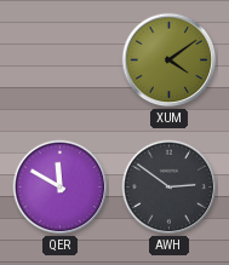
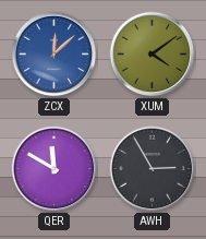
ZCX: none -> 12:08 (54, 55)
AWH: 2:51 -> 2:55 (153, 169)
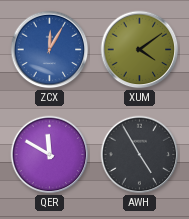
ZCX: 12:08 -> 12:05 (50, 50)
AWH: 2:55 -> 4:55 (140, 155)
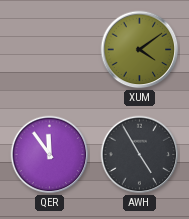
ZCX: 12:05 -> none (50, 50)
QER: 11:50 -> 11:54 (50, 155)
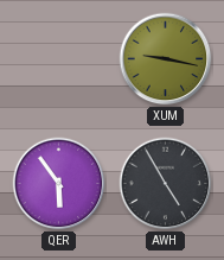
XUM: 4:09 -> 9:17 (166, 59)
QER: 11:54 -> 5:54 (59, 184)
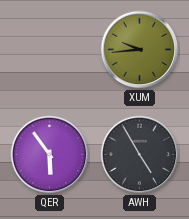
XUM: 9:17 -> 9:44 (140, 50)
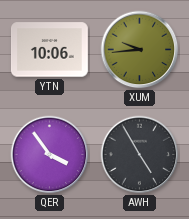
YTN: none -> 10:06 (49, 50)
QER: 5:54 -> 3:54 (50, 155)
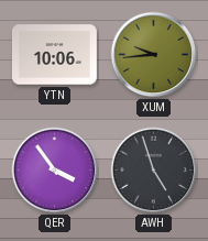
AWH: 4:55 -> 4:57 (154, 171)
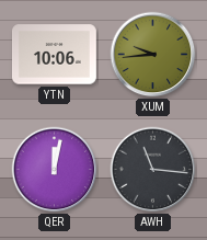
QER: 3:54 -> 12:02 (55, 170)
AWH: 4:57 -> 11:16 (153, 170)
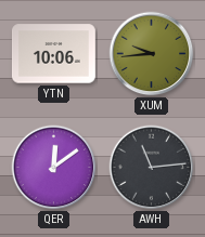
QER: 12:02 -> 12:09 (54, 168)
AWH: 11:16 -> 11:14 (152, 168)
